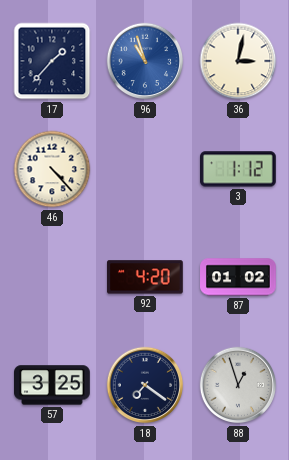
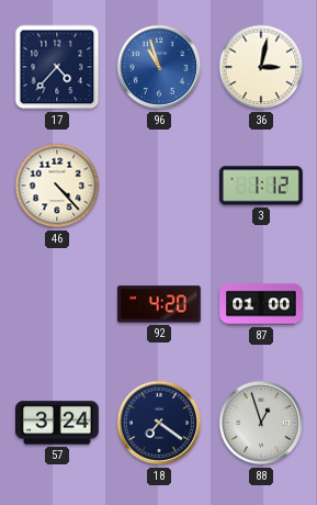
17: 1:37 -> 4:37 (57, 67)
87: 01:02 -> 01:00 (261, 304)
57: 3:25 -> 3:24 (57, 423)
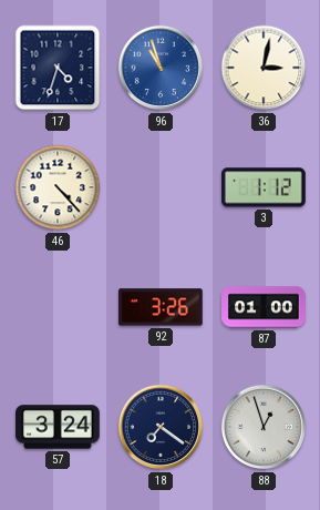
17: 4:37 -> 4:33 (58, 68)
92: 4:20 -> 3:26 (162, 307)
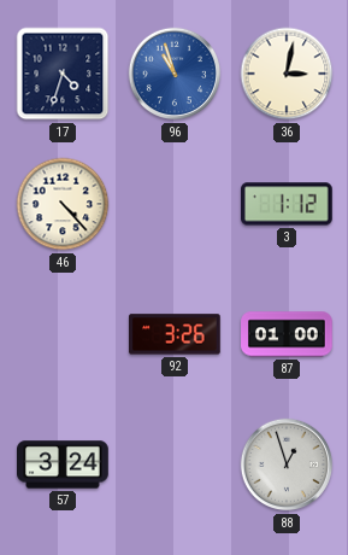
18: 7:21 -> none (161, 427)
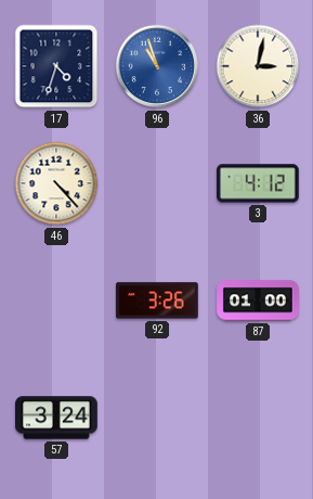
3: 1:12 -> 4:12 (259, 183)
88: 12:57 -> none (287, 465)
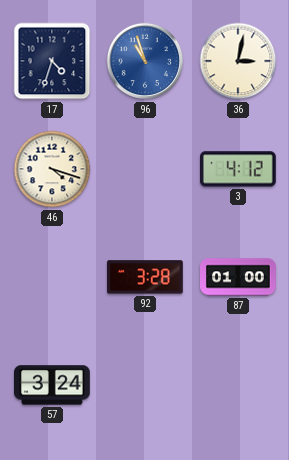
46: 4:23 -> 4:18 (52, 169)
92: 3:26 -> 3:28 (146, 277)
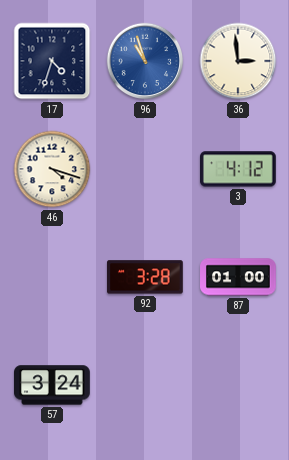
36: 3:02 -> 2:59 (238, 61)
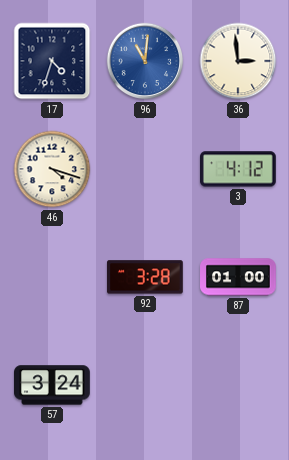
96: 10:57 -> 11:01 (145, 61)
